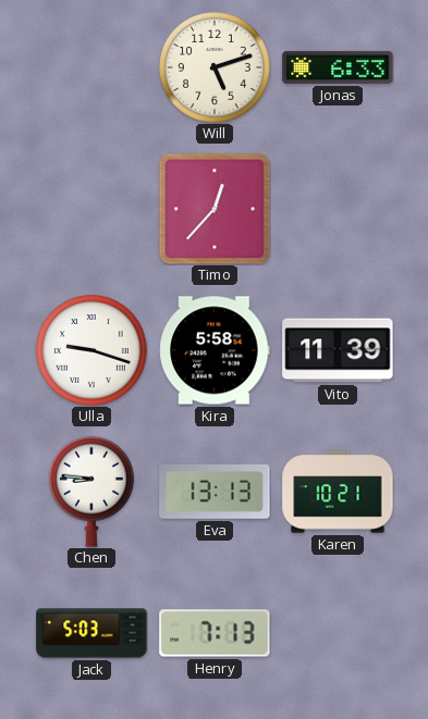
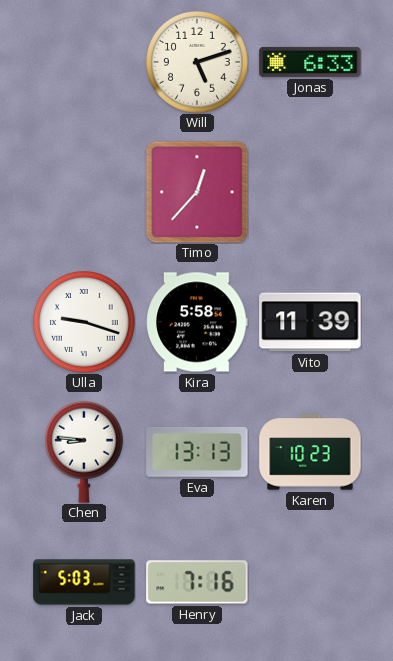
Karen: 10:21 -> 10:23 (310, 452)
Henry: 7:13 -> 7:16 (197, 582)
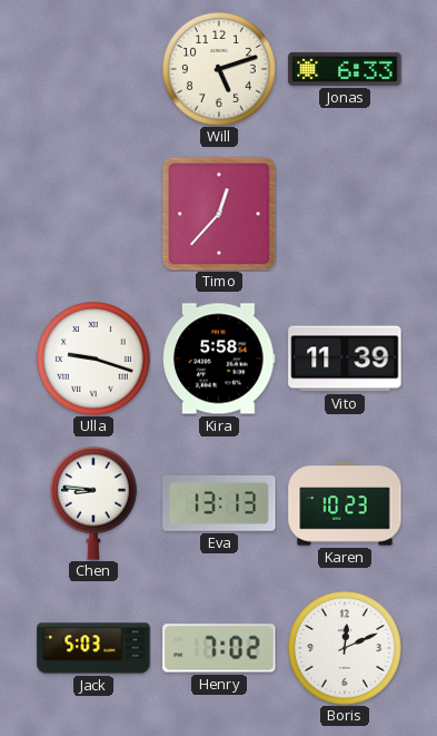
Henry: 7:16 -> 7:02 (219, 648)
Boris: none -> 12:11 (346, 649)
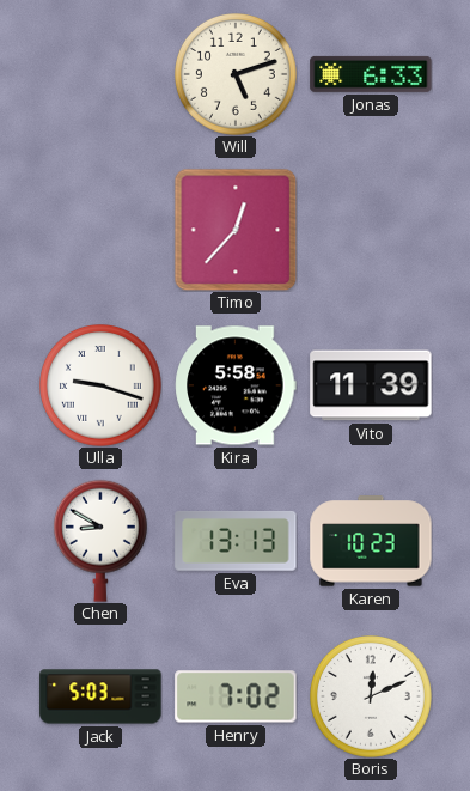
Chen: 8:46 -> 8:50 (100, 541)
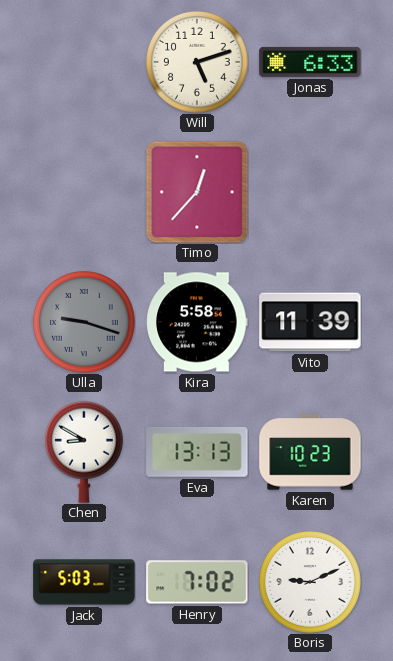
Ulla dial: white -> grey (85, 323)
Boris: 12:11 -> 9:11 (311, 583)
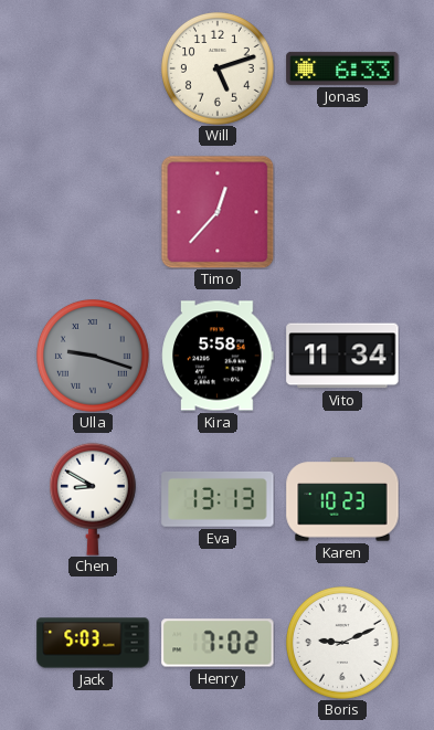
Vito: 11:39 -> 11:34 (342, 356)
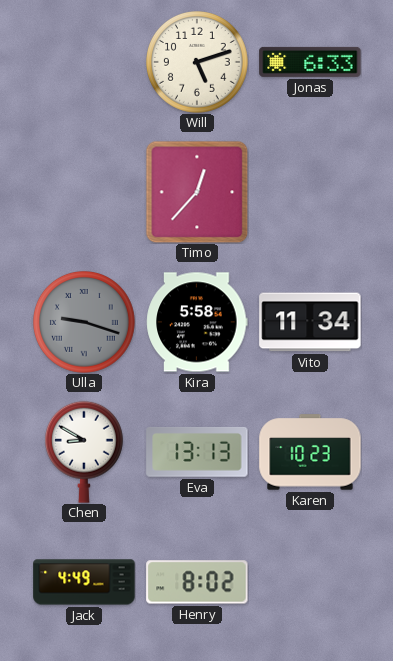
Jack: 5:03 -> 4:49 (84, 582)
Henry: 7:02 -> 8:02 (197, 582)
Boris: 9:11 -> none (343, 644)
